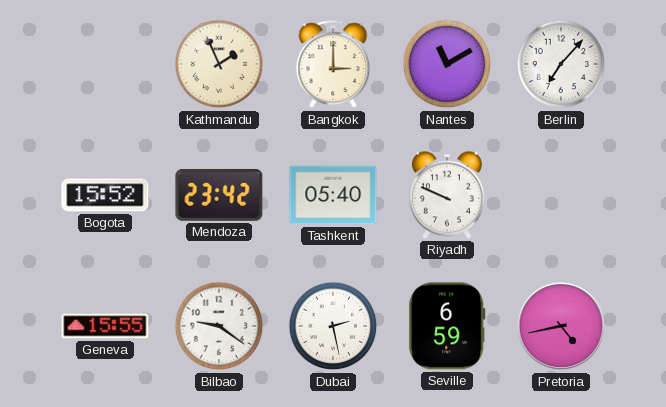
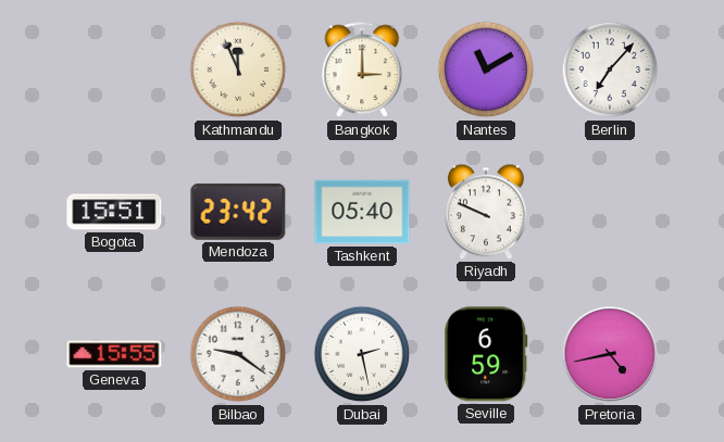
Kathmandu: 1:56 -> 11:56 (238, 70)
Bogota: 15:52 -> 15:51 (114, 212)
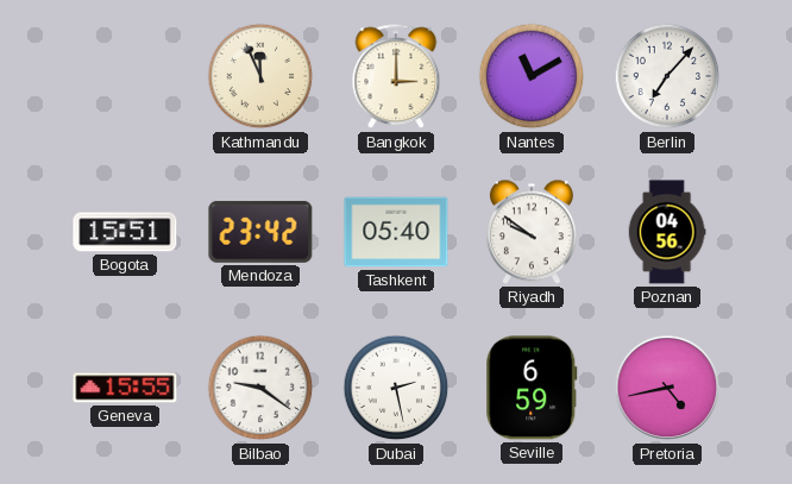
Riyadh: 9:49 -> 9:51 (532, 232)
Poznan: none -> 04:56 (667, 232)
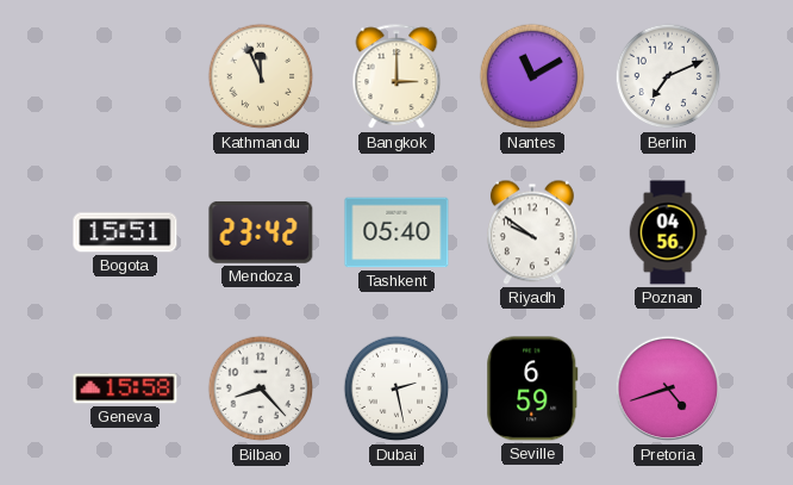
Berlin: 7:07 -> 7:11 (668, 76)
Geneva: 15:55 -> 15:58 (125, 388)
Bilbao: 9:21 -> 8:23 (261, 388)
Pretoria: 4:43 -> 4:42 (668, 388)
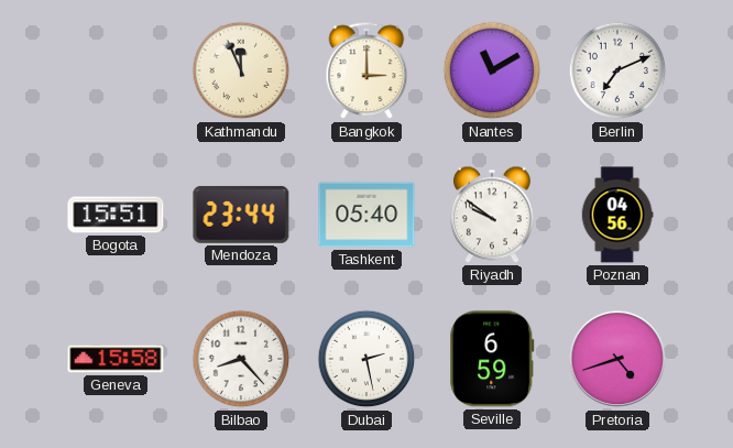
Mendoza: 23:42 -> 23:44 (241, 215)
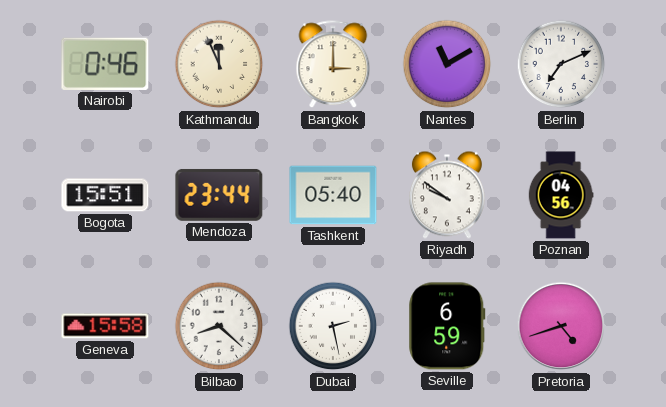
Nairobi: none -> 0:46 (105, 64)
Bilbao: 8:23 -> 8:22 (219, 326)
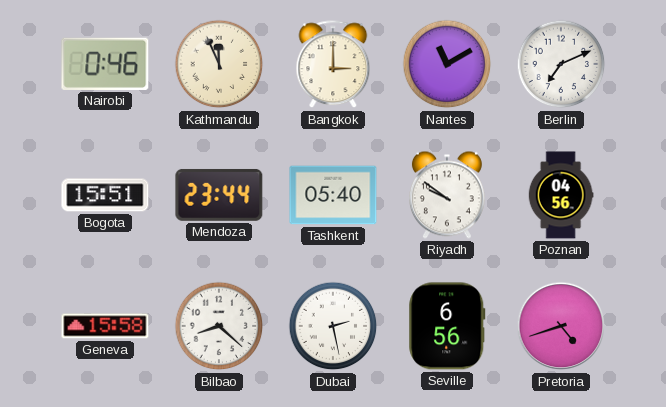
Seville: 6:59 -> 6:56 (447, 326)
